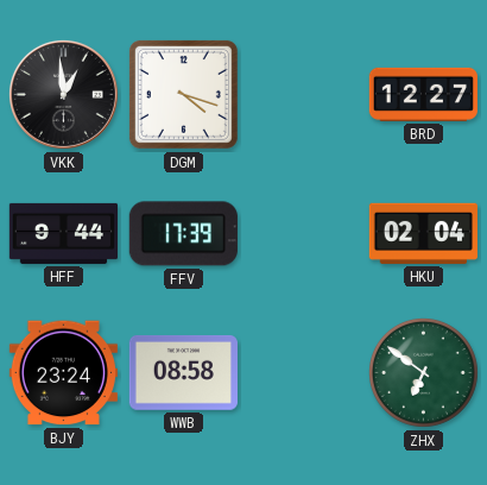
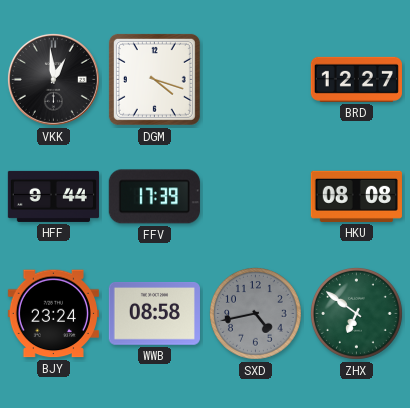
HKU: 02:04 -> 08:08 (356, 196)
SXD: none -> 4:43 (255, 313)
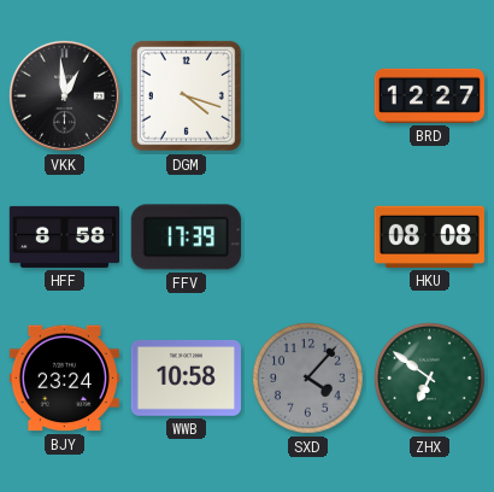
HFF: 9:44 -> 8:58 (64, 236)
WWB: 08:58 -> 10:58 (186, 379)
SXD: 4:43 -> 4:07 (307, 377)
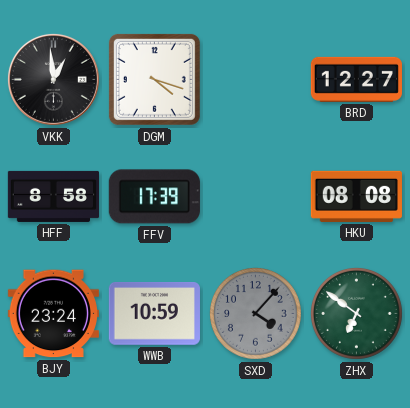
WWB: 10:58 -> 10:59 (154, 314)
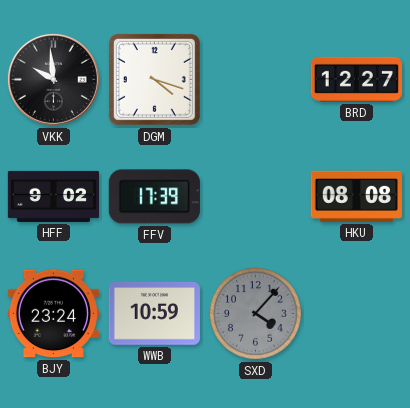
VKK: 12:59 -> 9:59 (53, 79)
HFF: 8:58 -> 9:02 (53, 196)
ZHX: 6:51 -> none (356, 313)
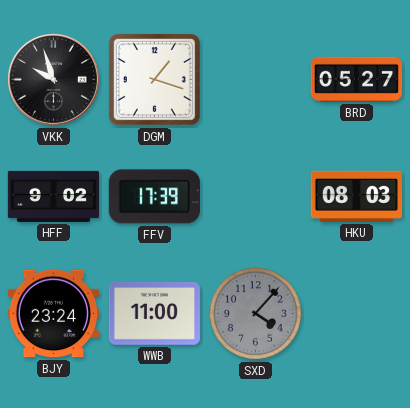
VKK: 9:59 -> 9:57 (53, 79)
DGM: 4:18 -> 1:18 (154, 79)
BRD: 12:27 -> 05:27 (356, 79)
HKU: 08:08 -> 08:03 (356, 196)
WWB: 10:59 -> 11:00 (154, 314)
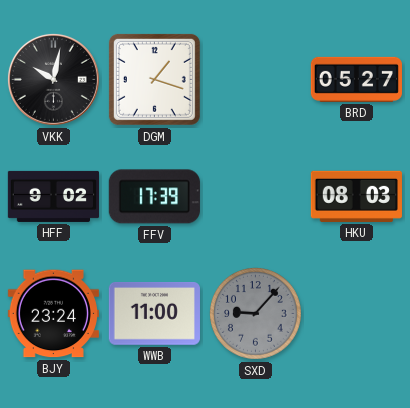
VKK: 9:57 -> 10:02 (53, 79)
SXD: 4:07 -> 9:07 (255, 313)
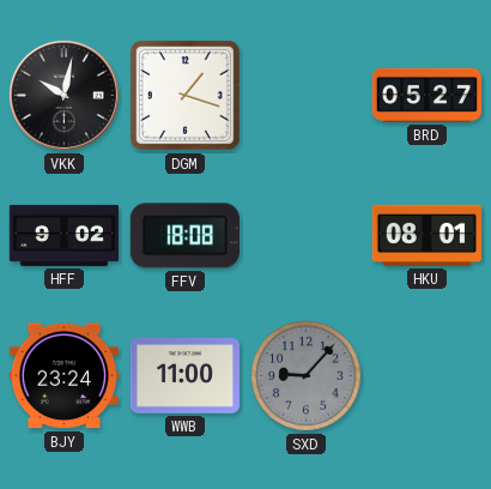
FFV: 17:39 -> 18:08 (184, 236)
HKU: 08:03 -> 08:01 (426, 235)
